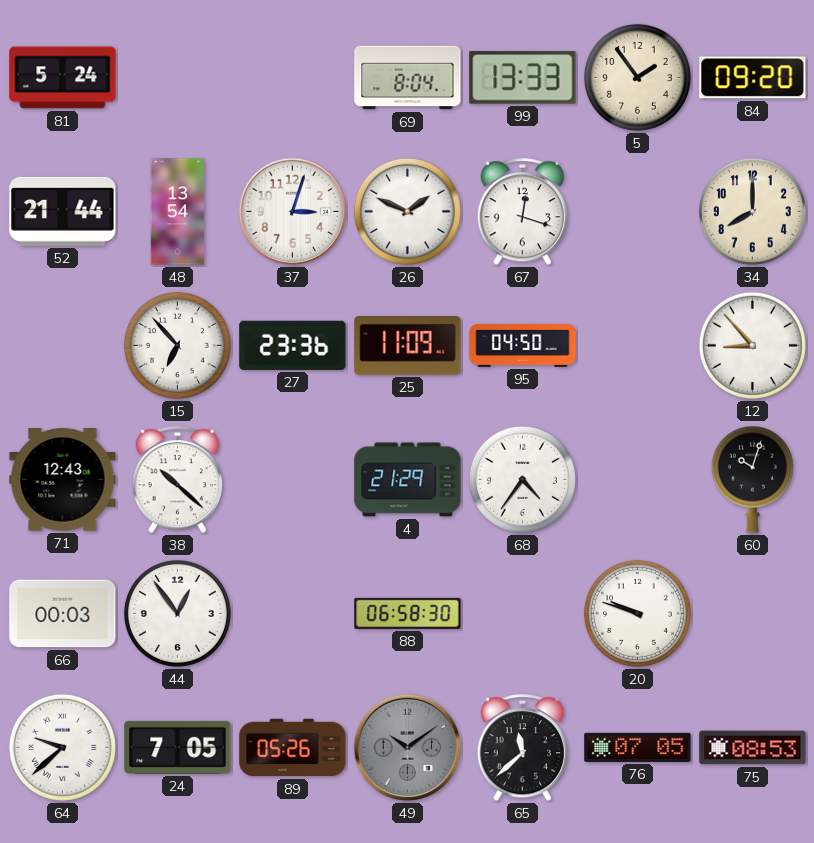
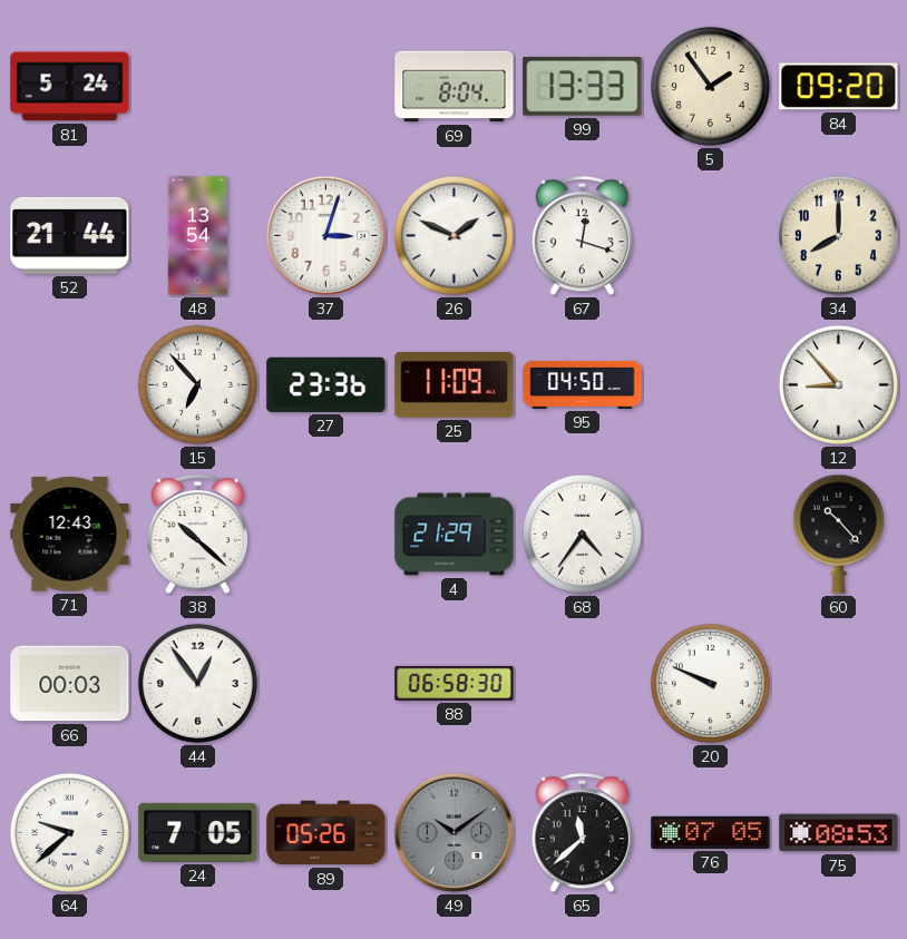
60: 10:03 -> 10:23 (838, 534)
20: 9:48 -> 9:49 (710, 683)
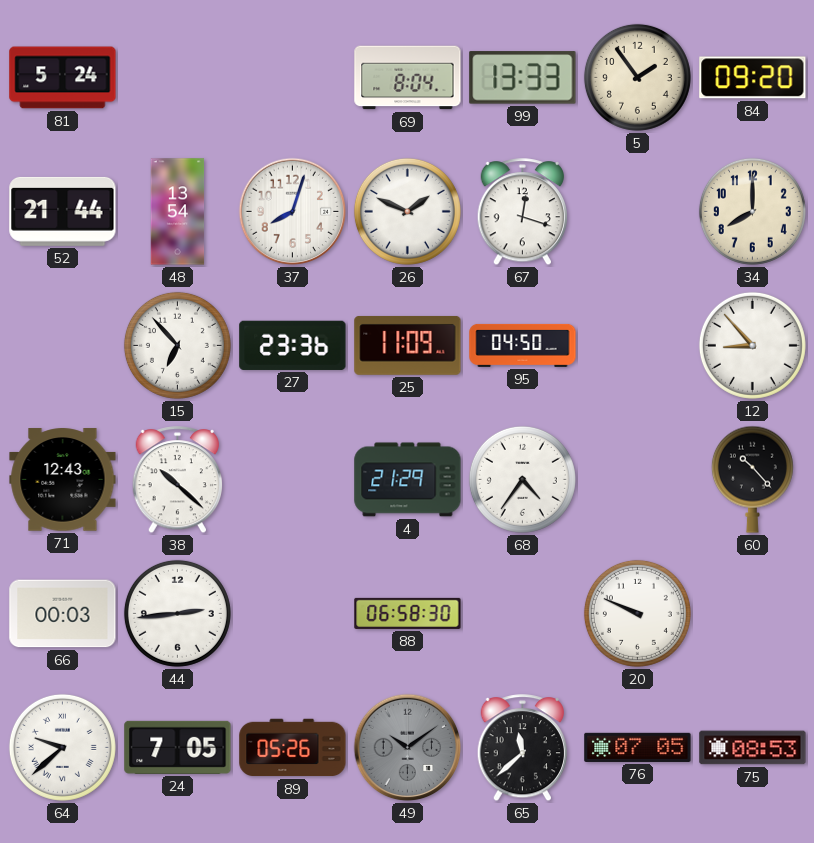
37: 3:03 -> 8:03 (293, 212)
44: 12:54 -> 2:44 (177, 613)
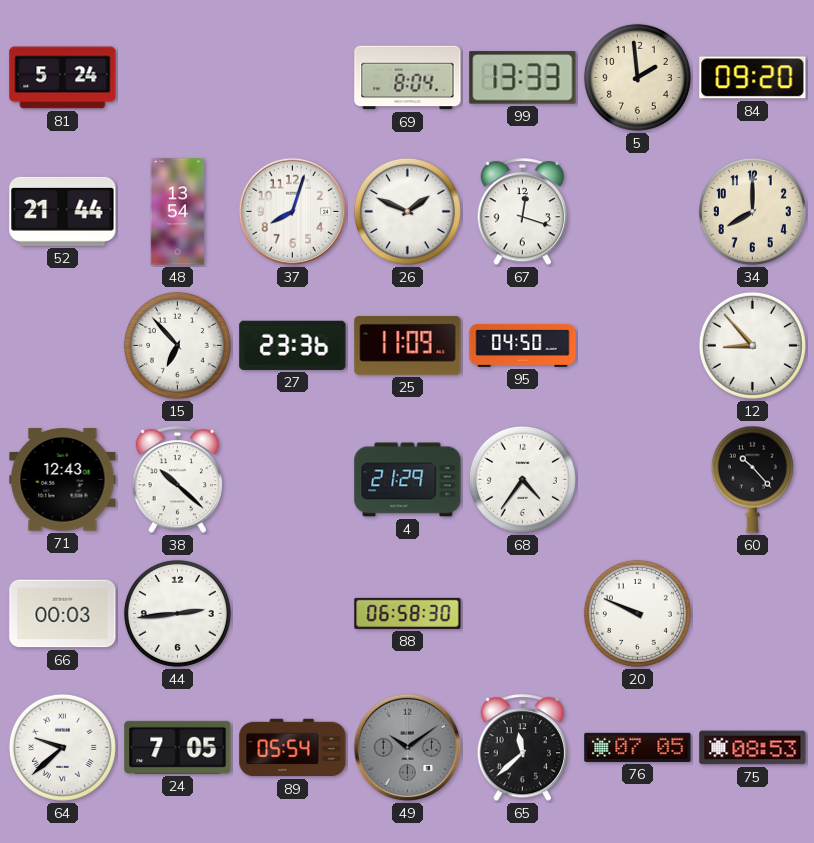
5: 1:54 -> 1:59 (637, 77)
89: 05:26 -> 05:54 (293, 748)
